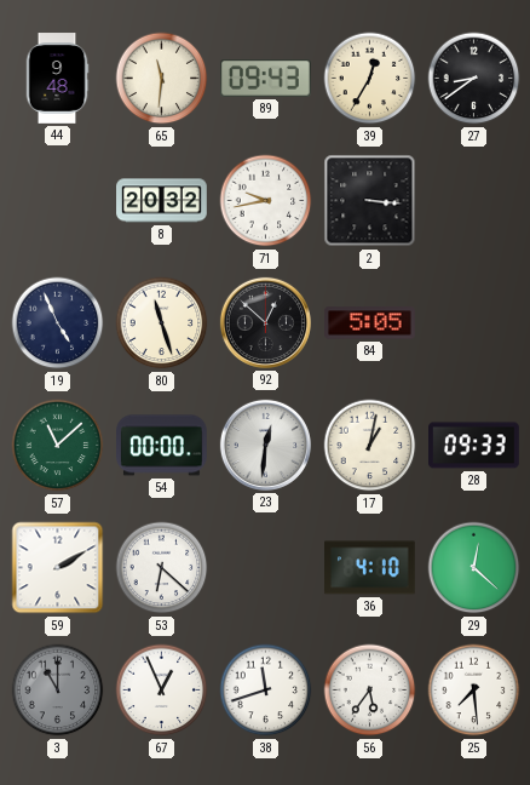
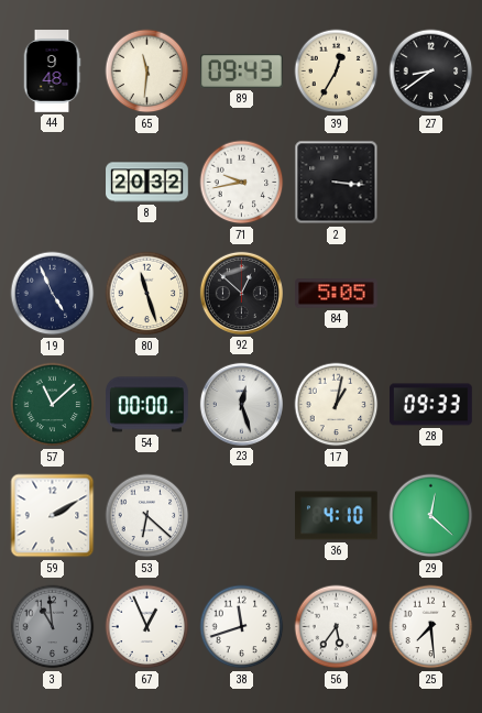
23: 12:31 -> 12:27 (241, 404)
3: 11:00 -> 10:59 (53, 627)
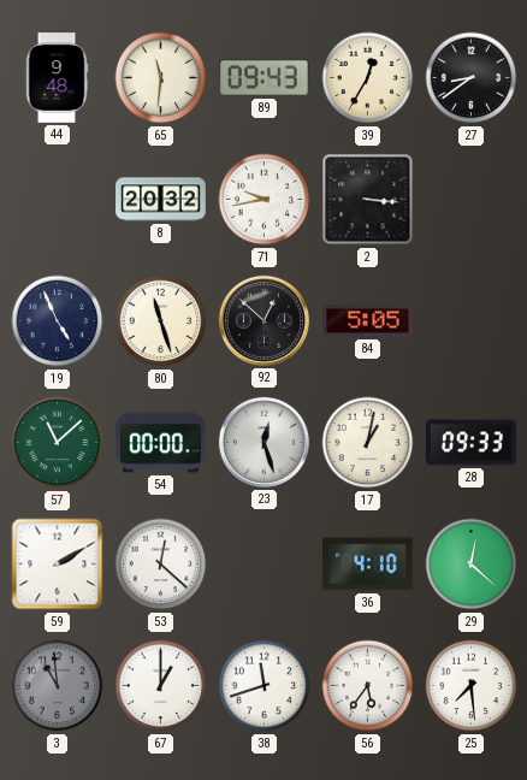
53: 6:22 -> 12:22 (161, 565)
67: 12:56 -> 1:00 (161, 686)
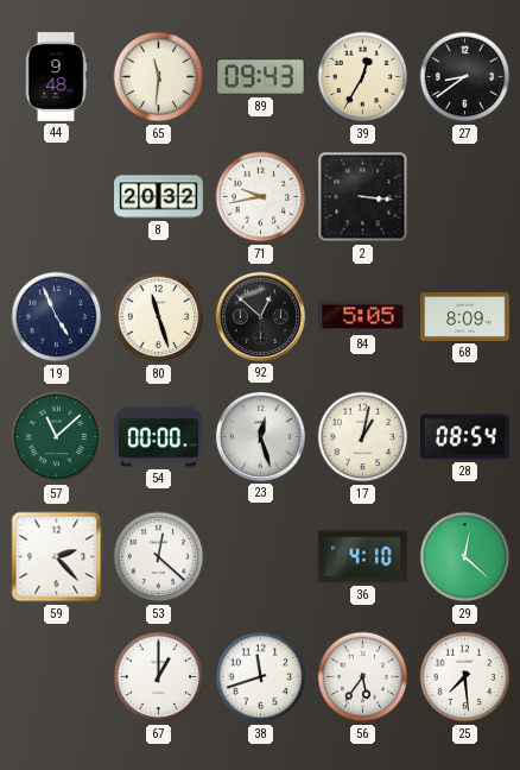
68: none -> 8:09 (465, 316)
28: 09:33 -> 08:54 (465, 437)
59: 2:10 -> 2:23 (57, 557)
3: 10:59 -> none (58, 686)
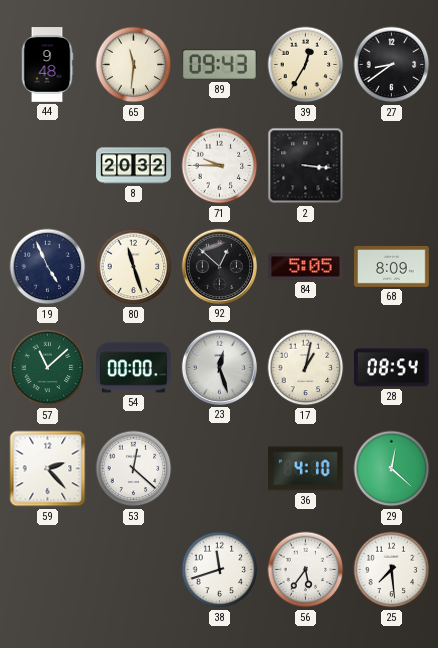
71: 9:43 -> 9:45 (220, 166)
67: 1:00 -> none (159, 677)
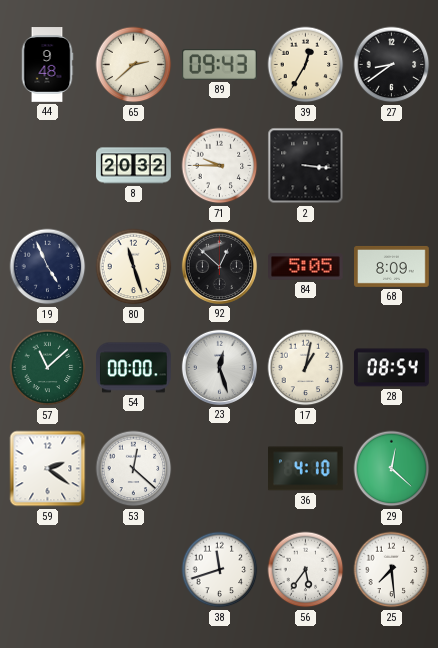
65: 11:31 -> 2:38 (134, 65)
59: 2:23 -> 2:21 (48, 469)
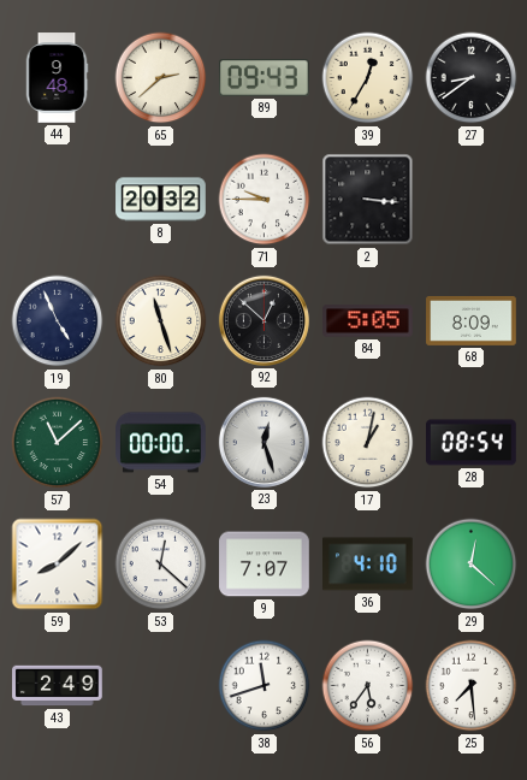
59: 2:21 -> 8:08 (58, 565)
9: none -> 7:07 (265, 565)
43: none -> 2:49 (58, 686)
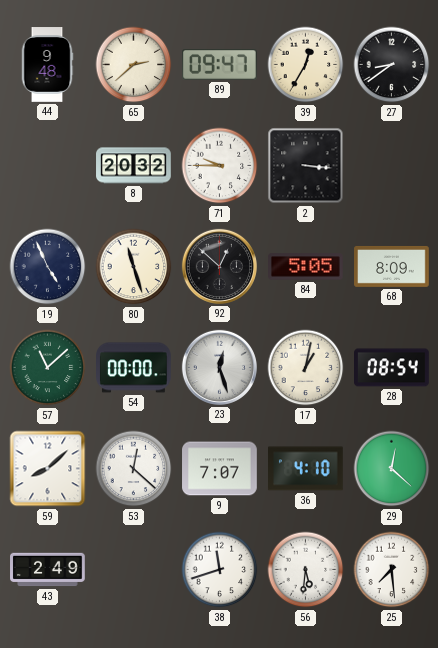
89: 09:43 -> 09:47 (220, 65)
56: 5:36 -> 5:31 (306, 570)
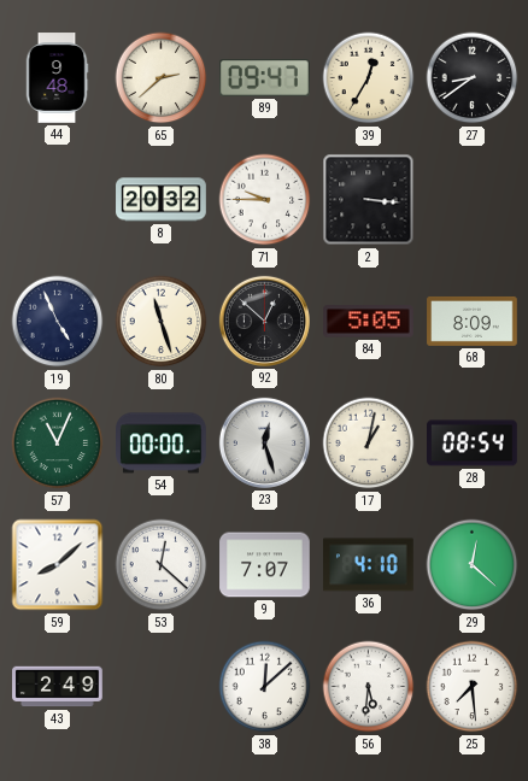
57: 11:08 -> 11:04 (58, 444)
38: 11:42 -> 12:08 (265, 687)
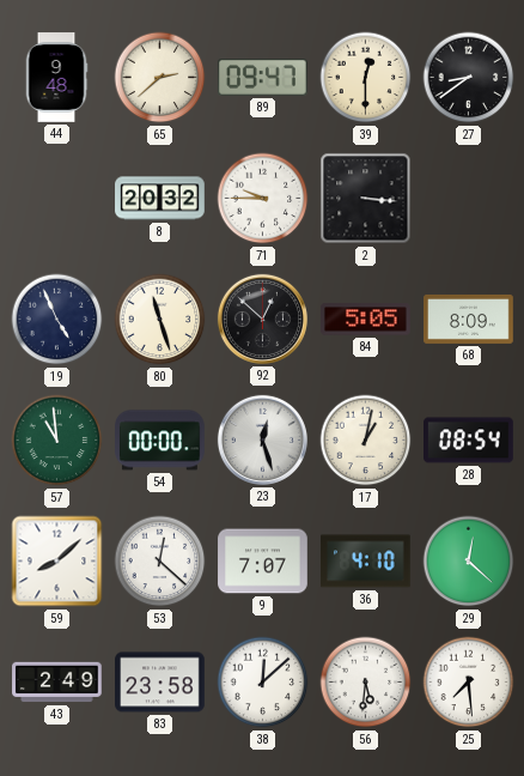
39: 12:35 -> 12:30 (366, 78)
57: 11:04 -> 10:59 (57, 441)
83: none -> 23:58 (160, 683)
